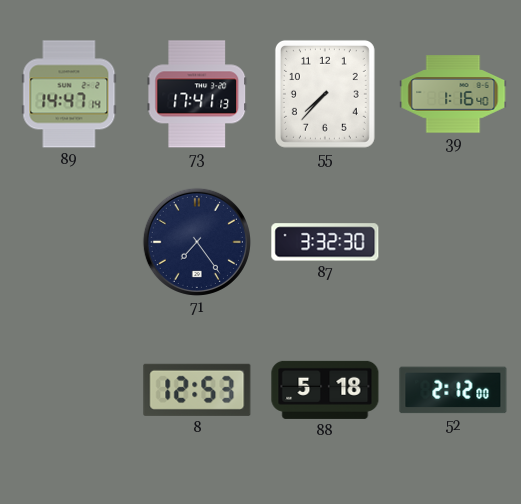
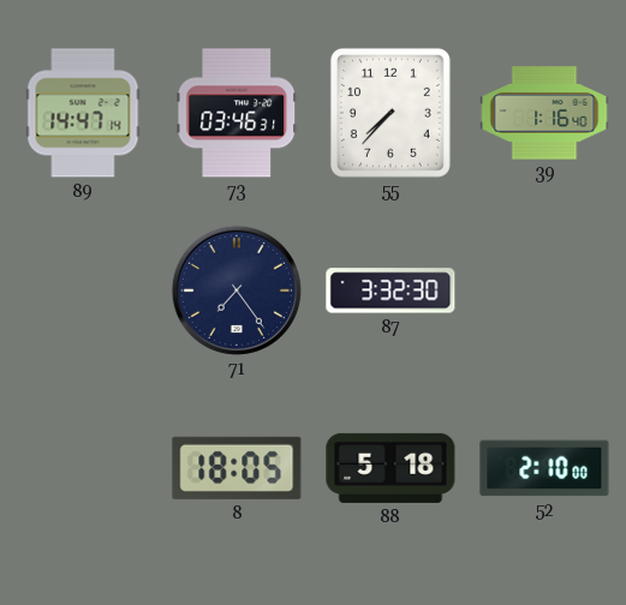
73: 17:41 -> 03:46 (237, 113)
8: 12:53 -> 18:05 (237, 468)
52: 2:12 -> 2:10 (544, 468)
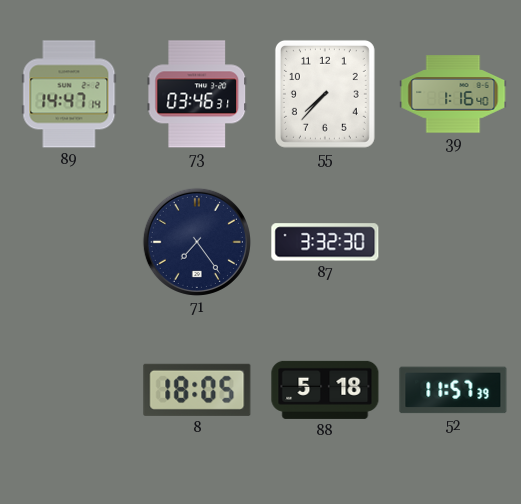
52: 2:10 -> 11:57 (453, 390)
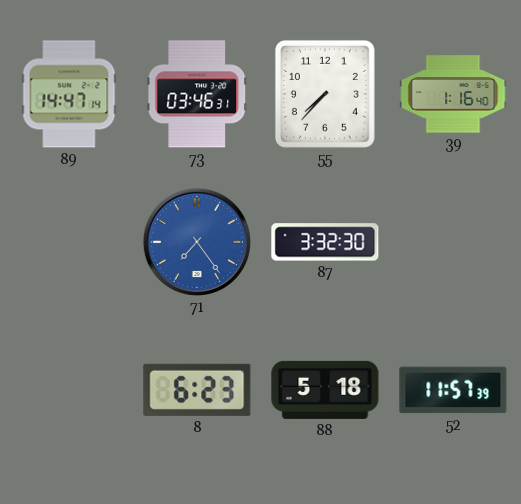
71 dial: navy -> blue (197, 242)
8: 18:05 -> 6:23 (197, 390)
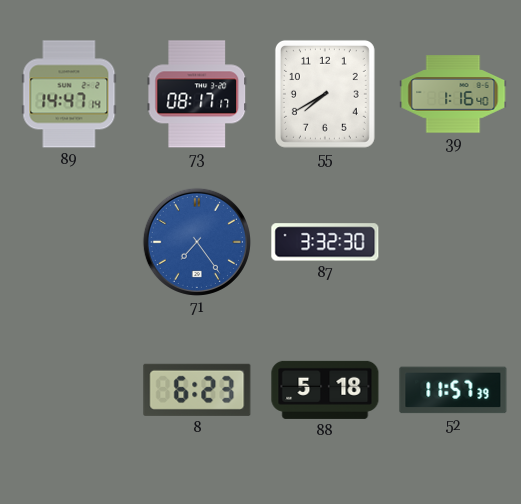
73: 03:46 -> 08:17 (197, 94)
55: 7:37 -> 7:40 (325, 94)
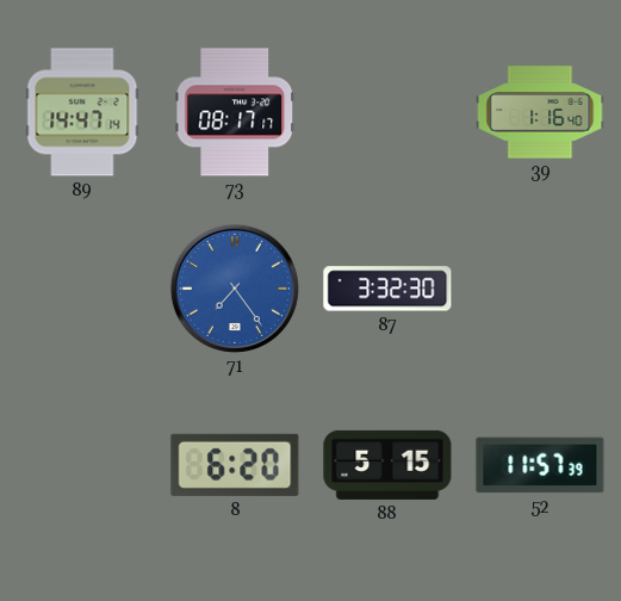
55: 7:40 -> none (325, 94)
8: 6:23 -> 6:20 (235, 465)
88: 5:18 -> 5:15 (387, 465)
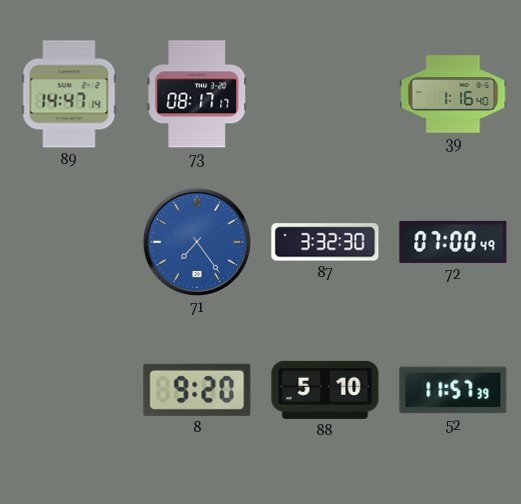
72: none -> 07:00 (453, 242)
8: 6:20 -> 9:20 (197, 390)
88: 5:15 -> 5:10 (325, 390)
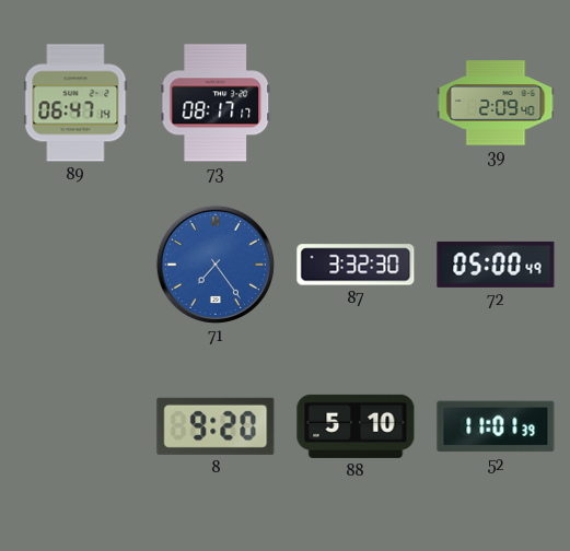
89: 14:47 -> 06:47 (75, 103)
39: 1:16 -> 2:09 (496, 103)
72: 07:00 -> 05:00 (496, 265)
52: 11:57 -> 11:01 (496, 426)
